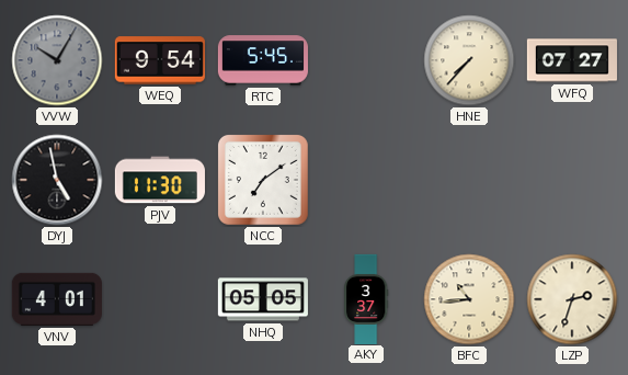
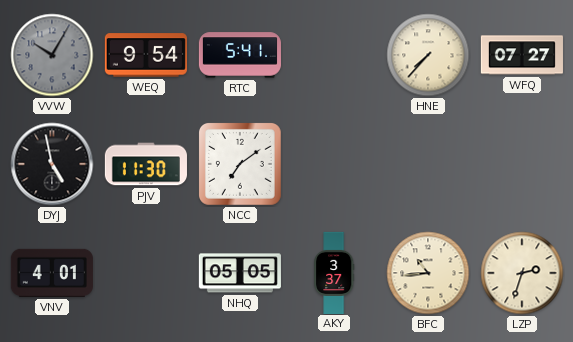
RTC: 5:45 -> 5:41 (240, 55)
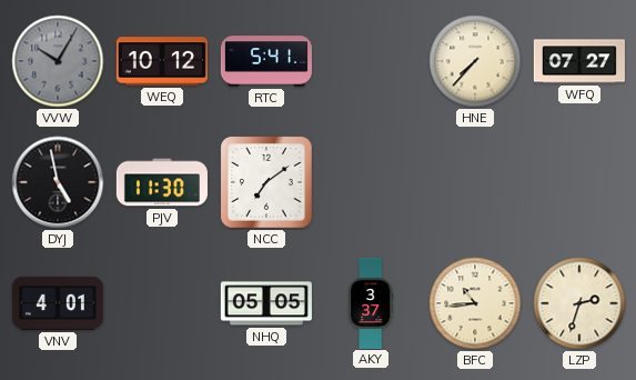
WEQ: 9:54 -> 10:12 (162, 61)
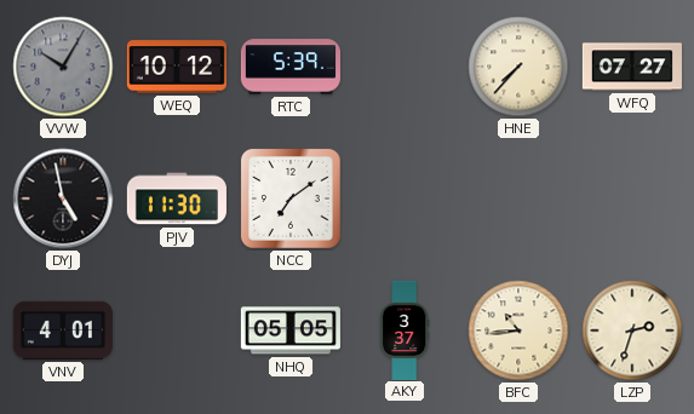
RTC: 5:41 -> 5:39 (291, 67)
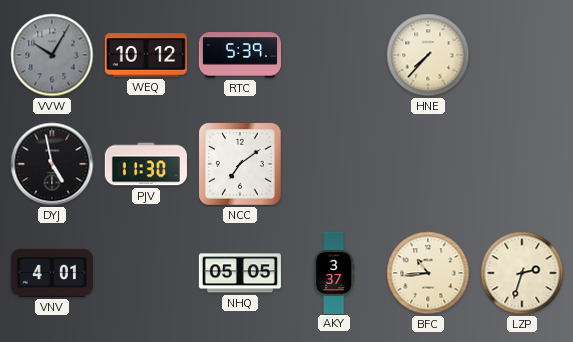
WFQ: 07:27 -> none (632, 67)
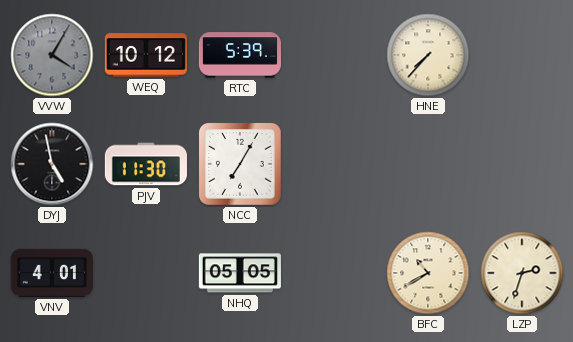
VVW: 10:05 -> 4:05 (52, 55)
NCC: 7:09 -> 7:05 (240, 164)
AKY: 3:37 -> none (334, 272)
BFC: 10:44 -> 10:40 (428, 273)
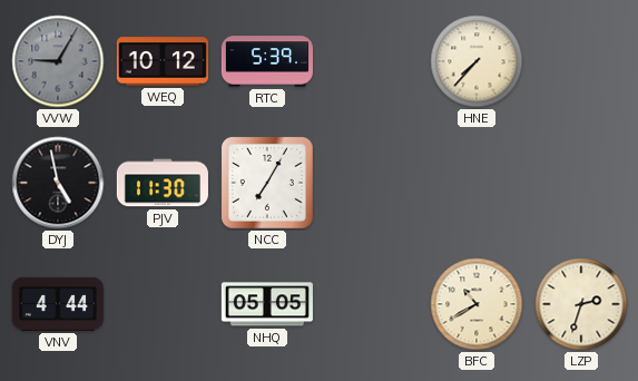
VVW: 4:05 -> 9:05 (58, 61)
VNV: 4:01 -> 4:44 (58, 304)
